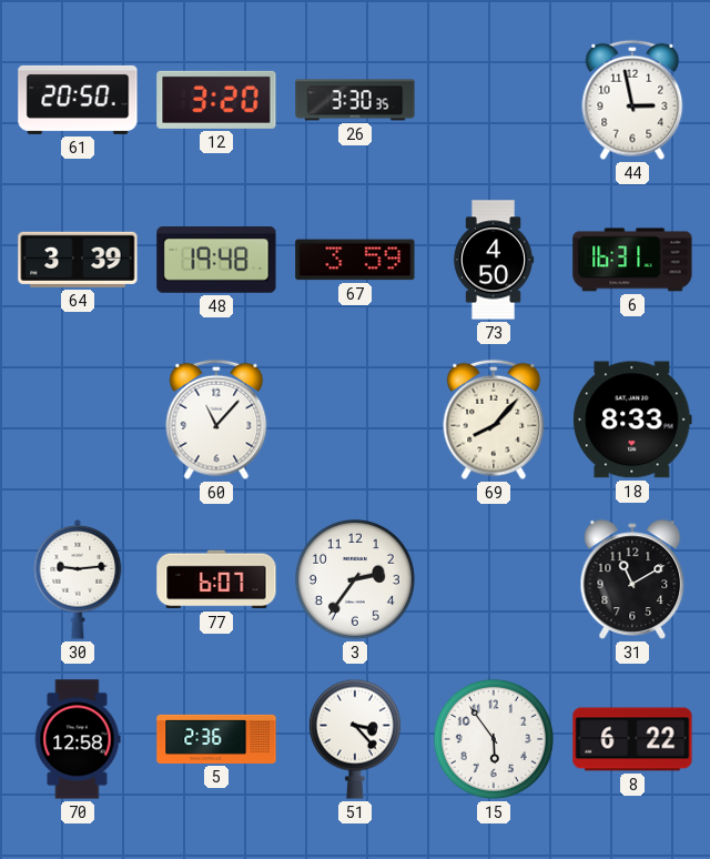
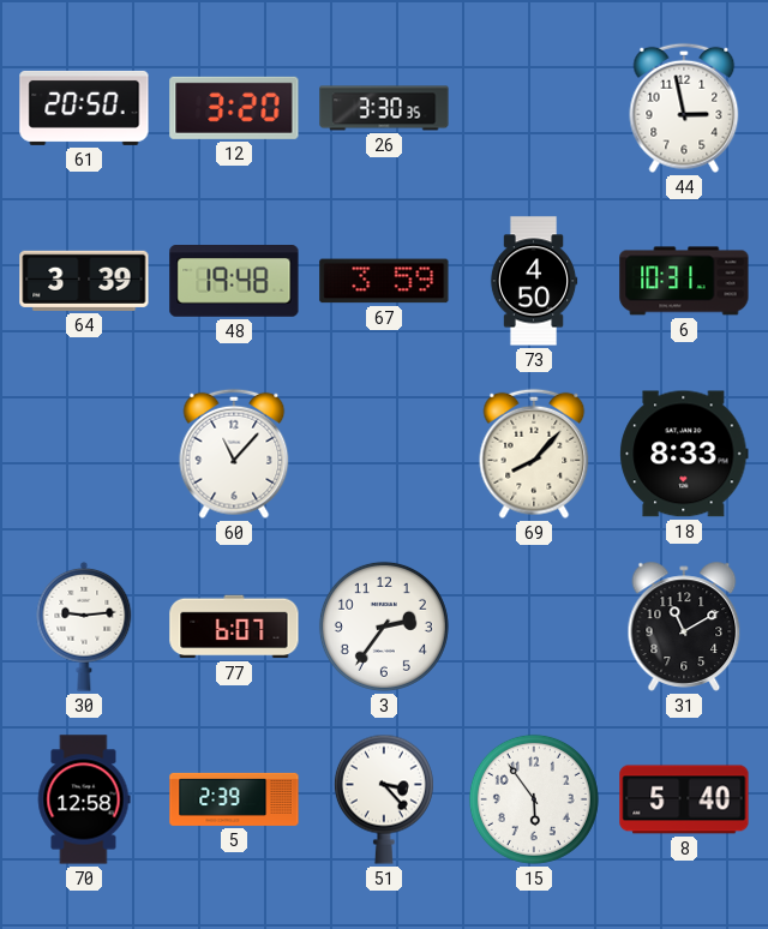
6: 16:31 -> 10:31 (684, 281)
5: 2:36 -> 2:39 (234, 799)
8: 6:22 -> 5:40 (684, 799)
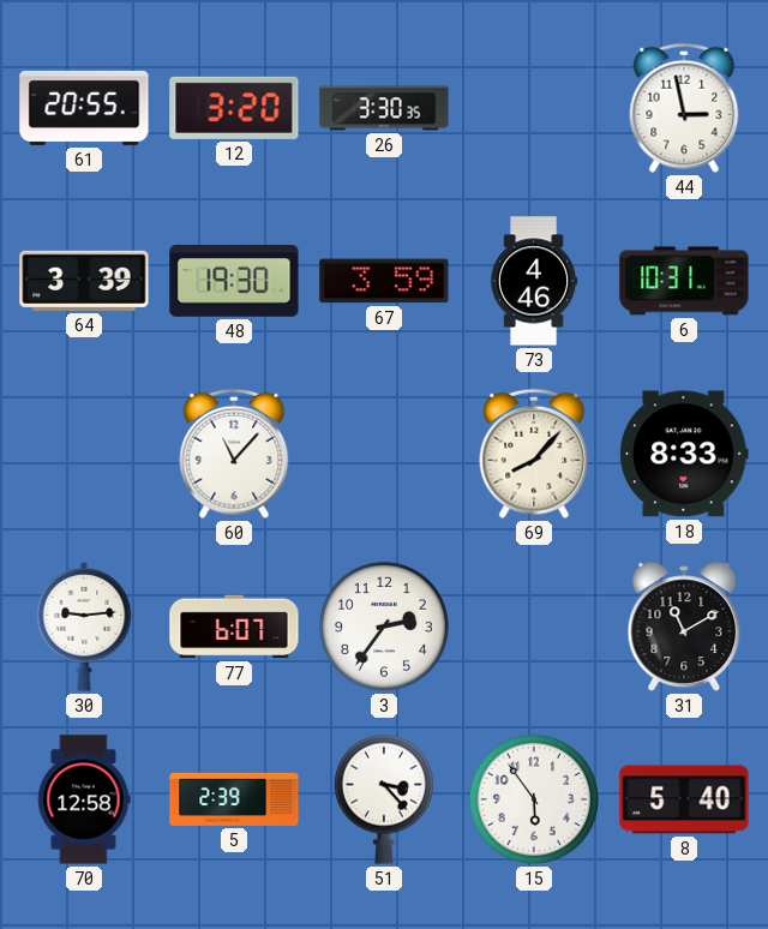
61: 20:50 -> 20:55 (84, 108)
48: 19:48 -> 19:30 (234, 282)
73: 4:50 -> 4:46 (534, 281)
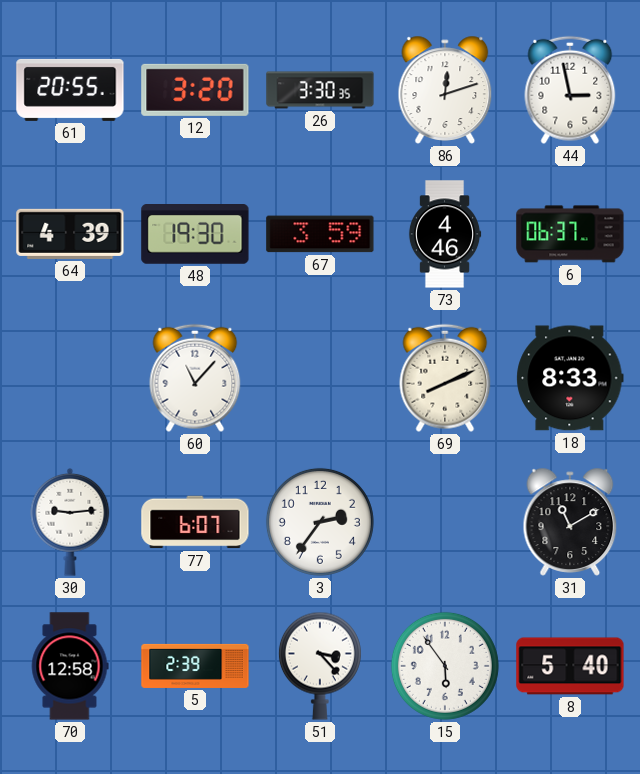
86: none -> 12:12 (445, 90)
64: 3:39 -> 4:39 (70, 234)
6: 10:31 -> 06:37 (570, 234)
69: 8:07 -> 8:11 (445, 378)
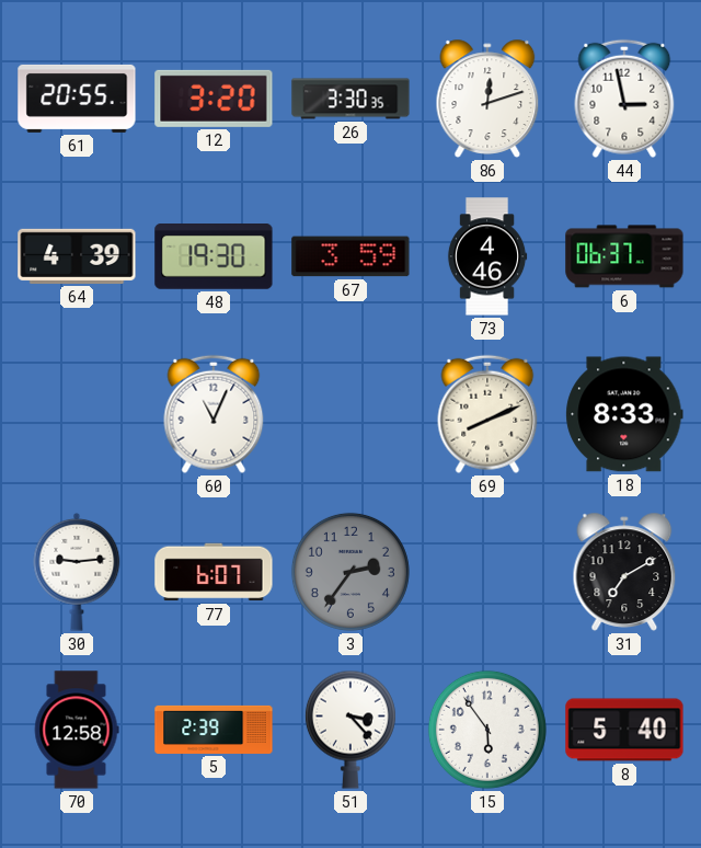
60: 11:07 -> 11:04 (214, 414)
3 dial: white -> grey (350, 572)
31: 11:10 -> 7:10 (624, 572)
